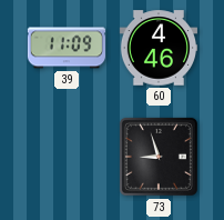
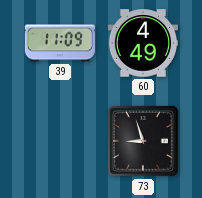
60: 4:46 -> 4:49 (142, 43)
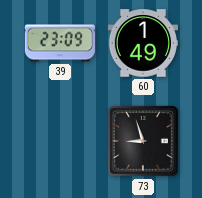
39: 11:09 -> 23:09 (60, 43)
60: 4:49 -> 1:49 (142, 43)
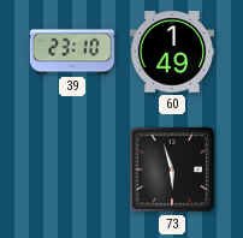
39: 23:09 -> 23:10 (72, 52)
73: 8:57 -> 5:57 (172, 169)
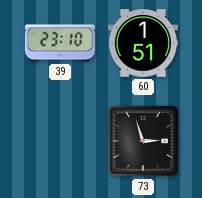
60: 1:49 -> 1:51 (142, 43)
73: 5:57 -> 2:57 (143, 141)
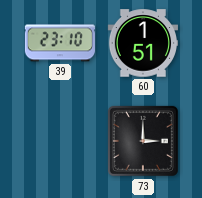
73: 2:57 -> 3:00 (143, 141)
